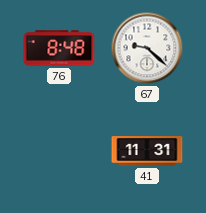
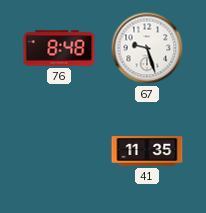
67: 9:22 -> 9:27 (147, 48)
41: 11:31 -> 11:35 (147, 152)
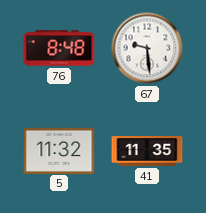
67: 9:27 -> 9:29 (147, 48)
5: none -> 11:32 (59, 150)
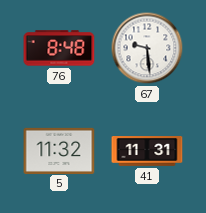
41: 11:35 -> 11:31 (147, 152)
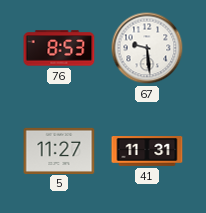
76: 8:48 -> 8:53 (59, 48)
5: 11:32 -> 11:27 (59, 150)
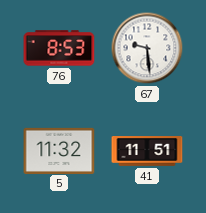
5: 11:27 -> 11:32 (59, 150)
41: 11:31 -> 11:51 (147, 152)
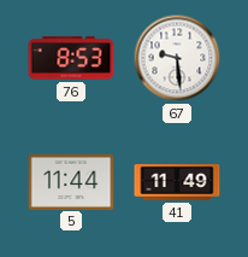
5: 11:32 -> 11:44 (71, 181)
41: 11:51 -> 11:49 (177, 183)
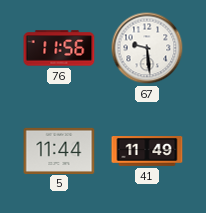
76: 8:53 -> 11:56 (59, 48)
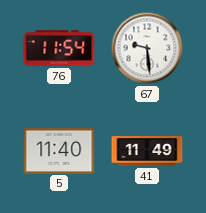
76: 11:56 -> 11:54 (59, 48)
5: 11:44 -> 11:40 (59, 150)
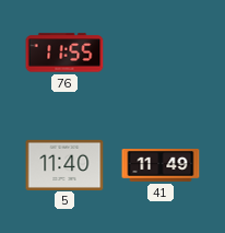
76: 11:54 -> 11:55 (64, 53)
67: 9:29 -> none (147, 48)
